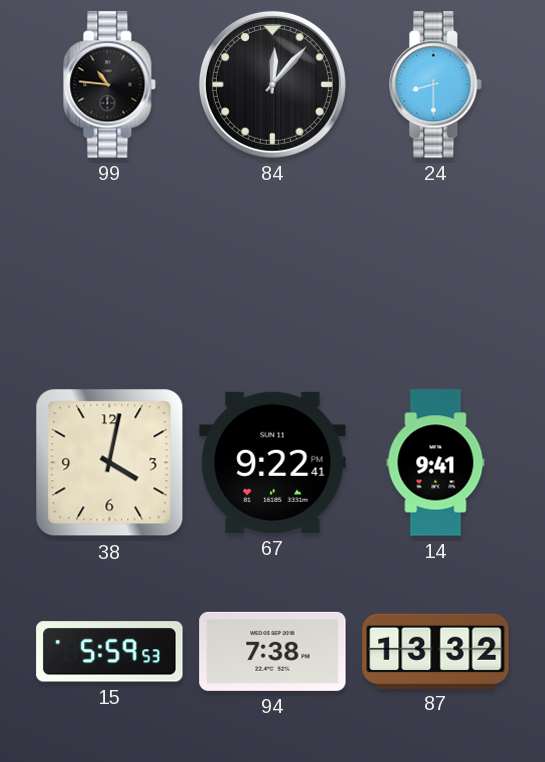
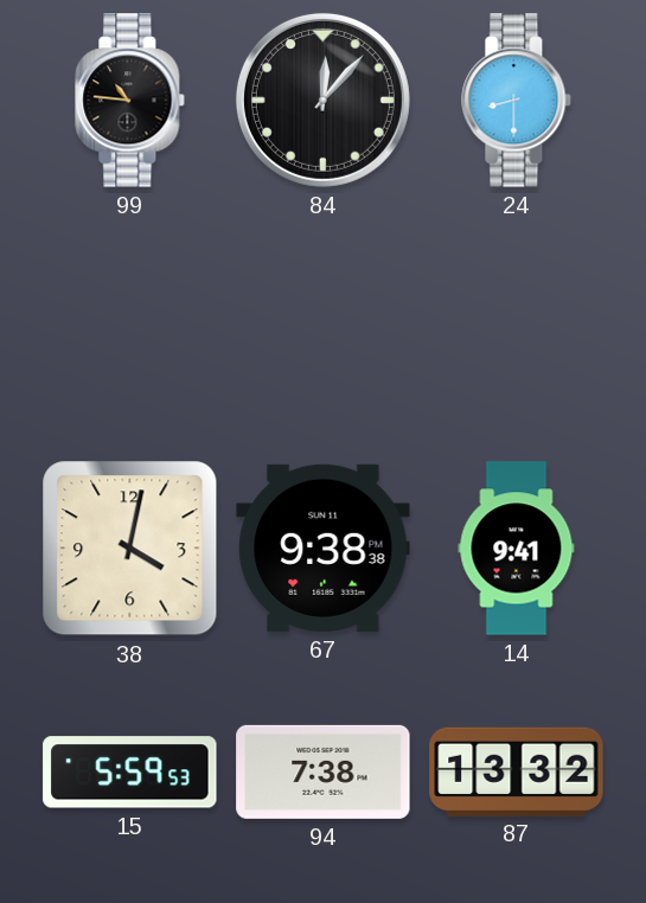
67: 9:22 -> 9:38 (324, 547)
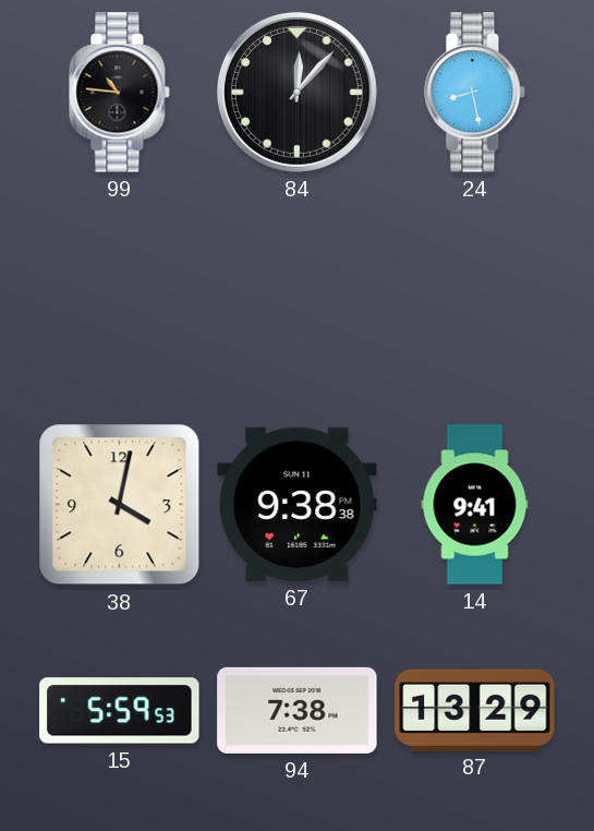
24: 8:30 -> 8:28 (475, 93)
87: 13:32 -> 13:29 (475, 710)
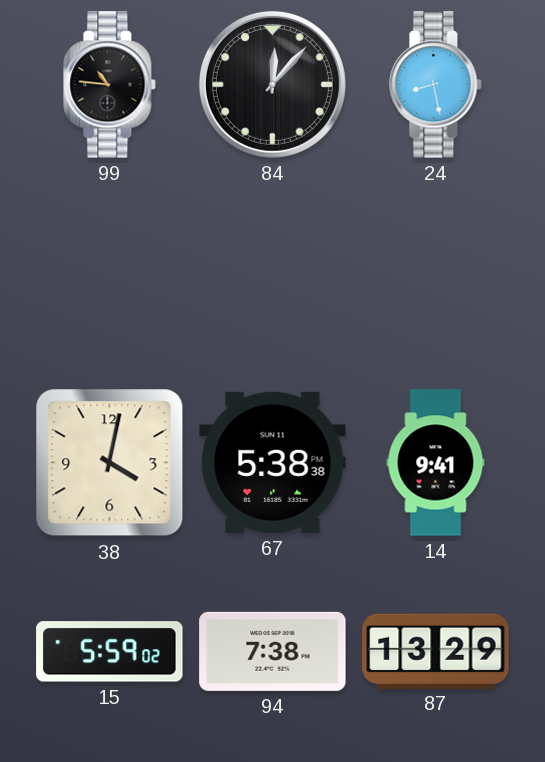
67: 9:38 -> 5:38 (273, 462)
15: 5:59:53 -> 5:59:02 (110, 652)
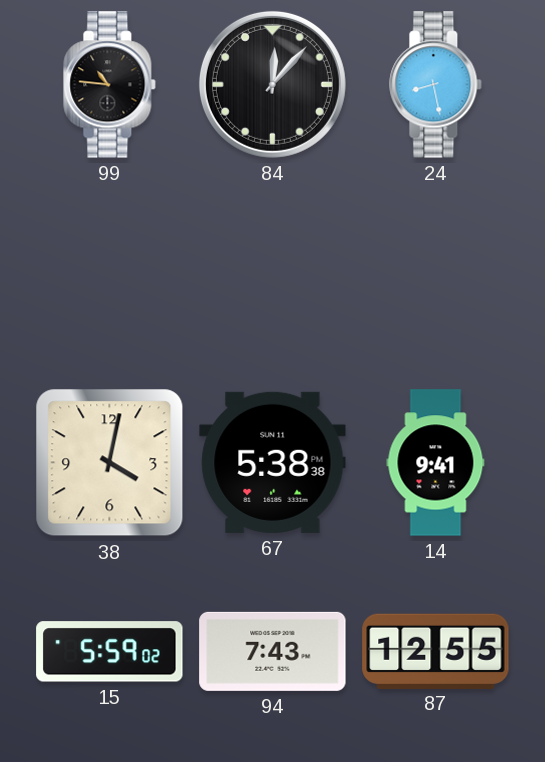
94: 7:38 -> 7:43 (273, 651)
87: 13:29 -> 12:55 (436, 651)
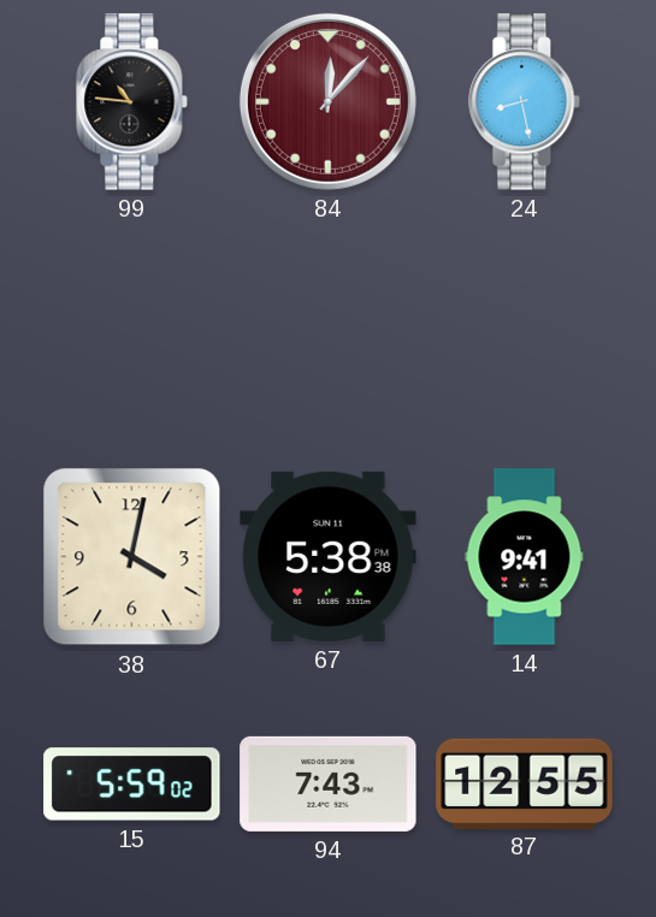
84 dial: black -> burgundy (327, 101)
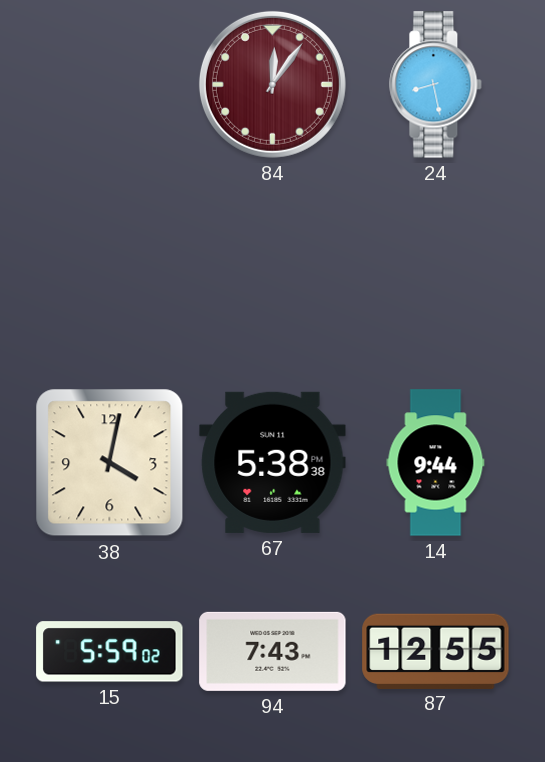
99: 10:46 -> none (132, 102)
84: 12:07 -> 12:06 (272, 84)
14: 9:41 -> 9:44 (436, 463)
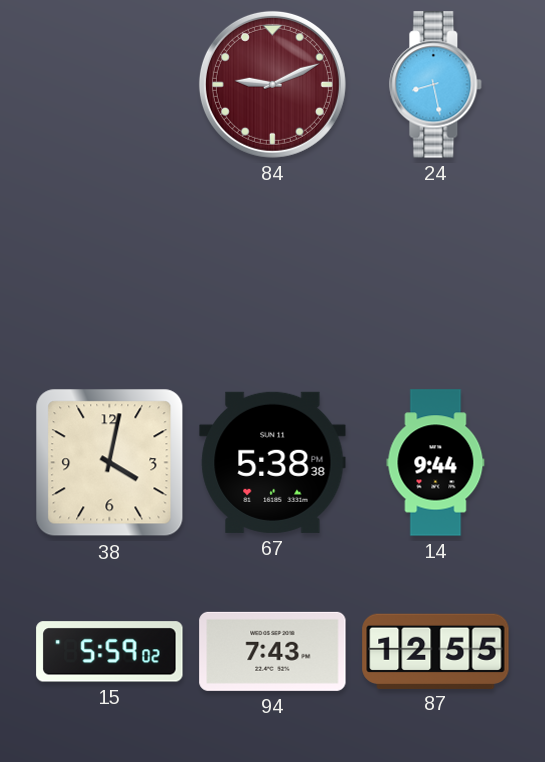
84: 12:06 -> 9:11 (272, 84)
